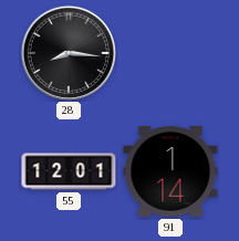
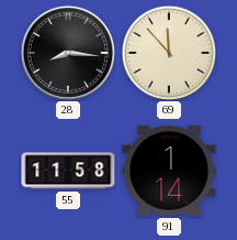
69: none -> 11:53 (169, 53)
55: 12:01 -> 11:58 (68, 171)
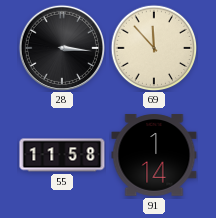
28: 8:16 -> 3:16 (61, 47)
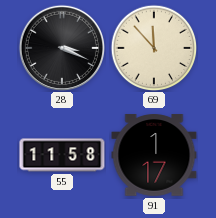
28: 3:16 -> 3:19 (61, 47)
91: 1:14 -> 1:17 (154, 155)
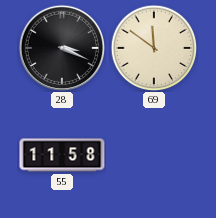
69: 11:53 -> 11:51 (154, 48)
91: 1:17 -> none (154, 155)
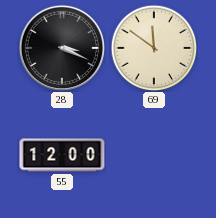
55: 11:58 -> 12:00 (62, 155)
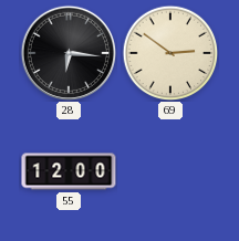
28: 3:19 -> 6:16 (67, 52)
69: 11:51 -> 2:51 (170, 53)
